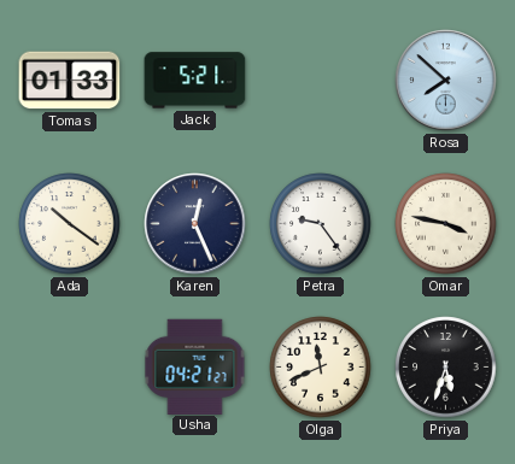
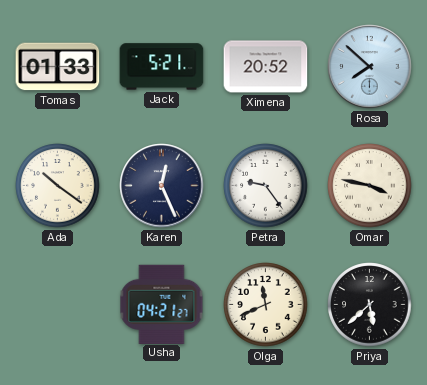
Ximena: none -> 20:52 (266, 67)
Priya: 5:33 -> 5:38 (370, 305)
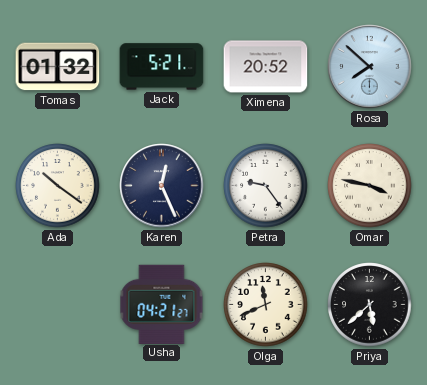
Tomas: 01:33 -> 01:32 (58, 67)
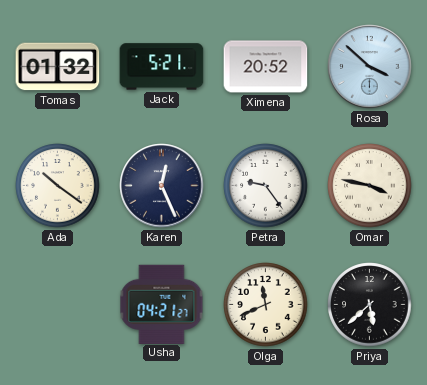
Rosa: 7:52 -> 3:52 (370, 67)
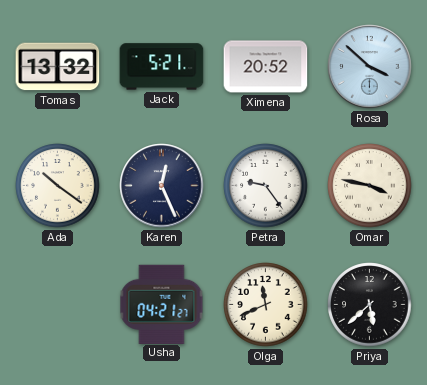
Tomas: 01:32 -> 13:32 (58, 67)
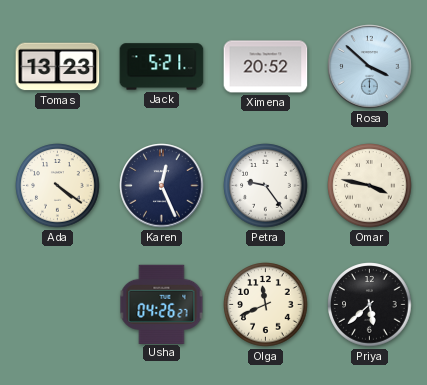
Tomas: 13:32 -> 13:23 (58, 67)
Ada: 10:21 -> 4:21 (58, 186)
Usha: 04:21 -> 04:26 (162, 304)
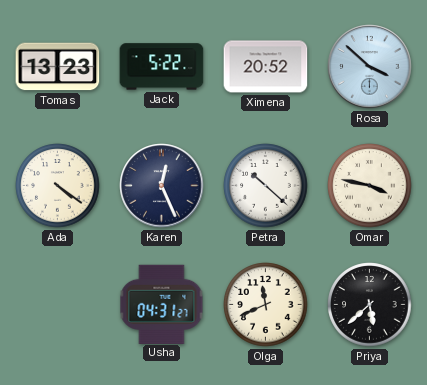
Jack: 5:21 -> 5:22 (162, 67)
Petra: 9:24 -> 10:22 (266, 186)
Usha: 04:26 -> 04:31 (162, 304)
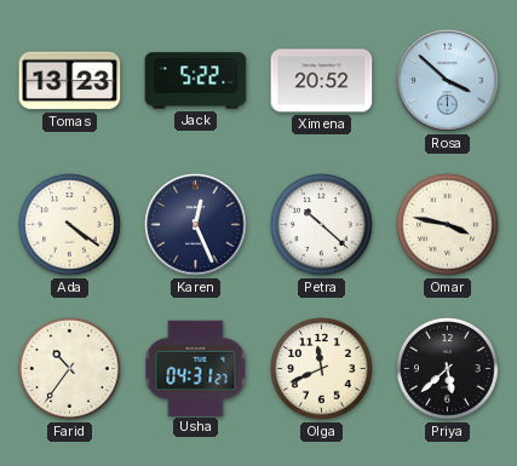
Farid: none -> 10:36 (70, 369)
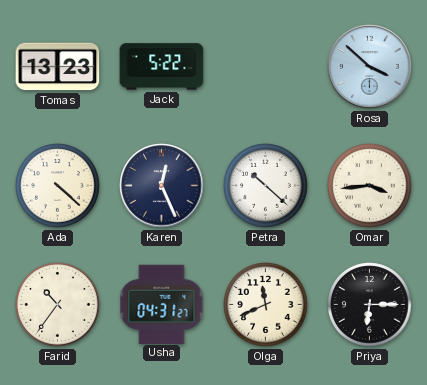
Ximena: 20:52 -> none (322, 81)
Ada: 4:21 -> 4:22 (58, 186)
Omar: 3:47 -> 3:44 (370, 186)
Priya: 5:38 -> 6:15 (370, 305)
